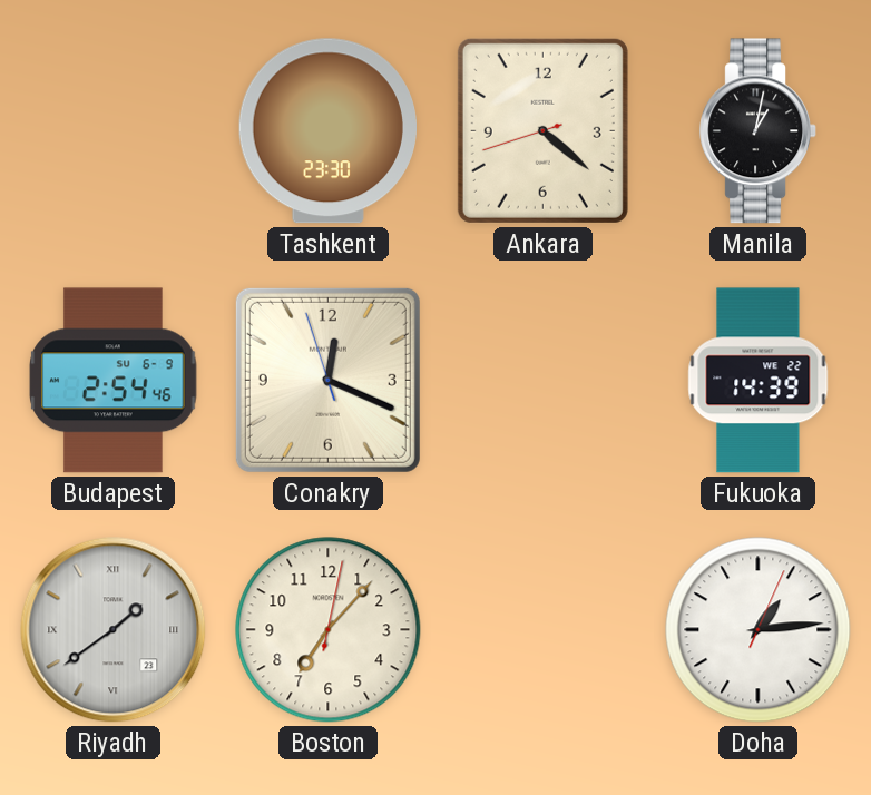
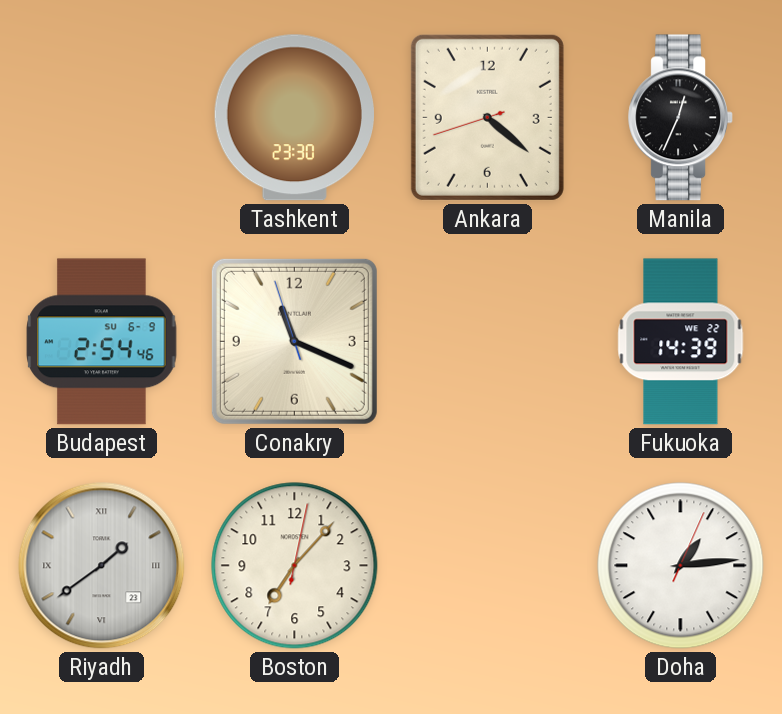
Manila: 1:02 -> 12:34 (680, 118)
Conakry: 12:18 -> 11:18 (294, 341)
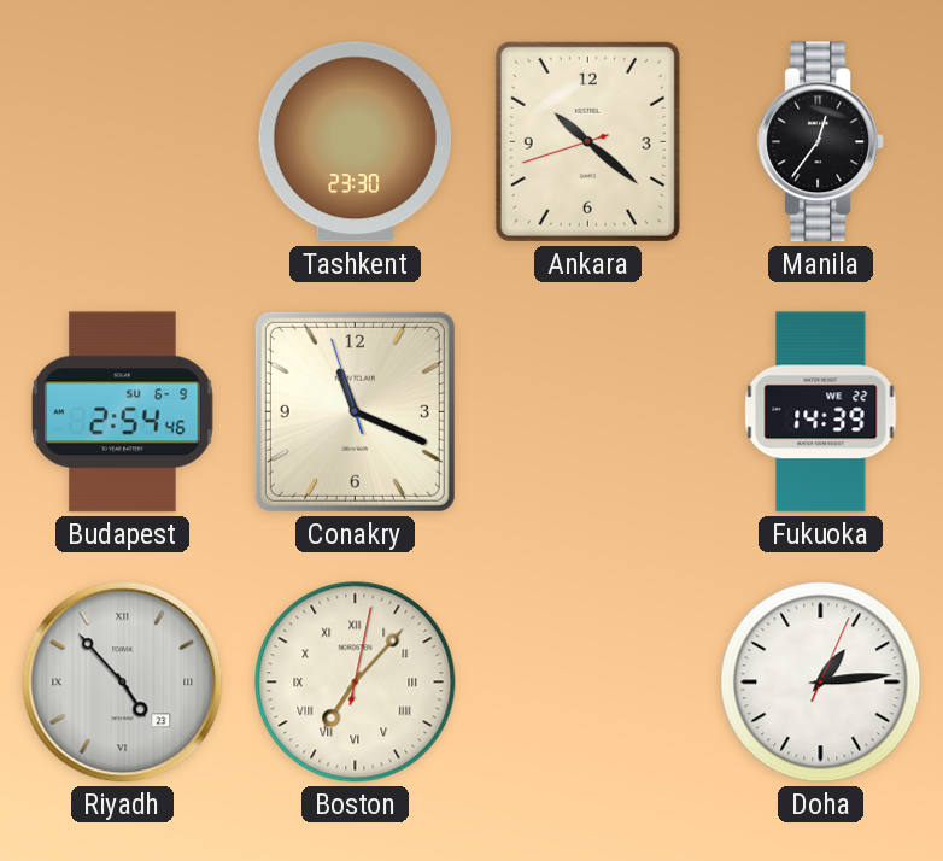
Ankara: 4:21 -> 10:21 (587, 141)
Manila: 12:34 -> 12:36 (820, 142)
Riyadh: 1:39 -> 4:53 (123, 683)
Boston numerals: Arabic -> Roman (356, 683)
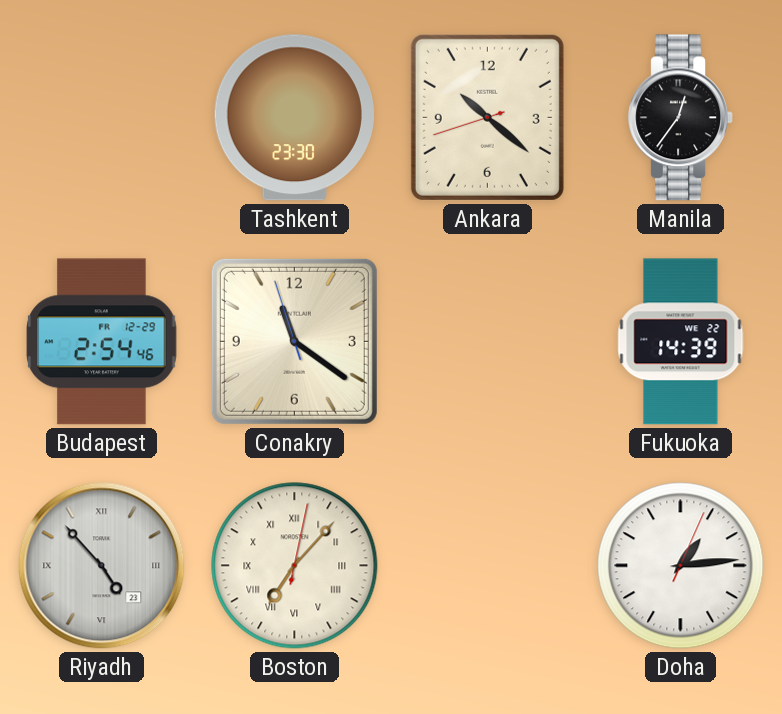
Budapest date: SU 6-9 -> FR 12-29 (102, 342)
Conakry: 11:18 -> 11:20 (294, 341)
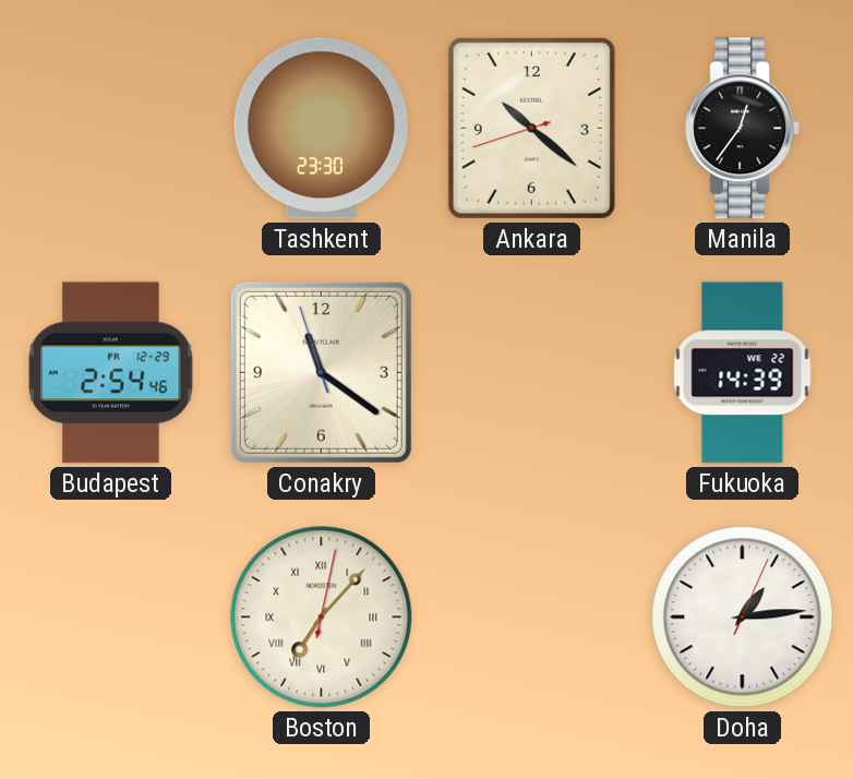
Riyadh: 4:53 -> none (102, 566)
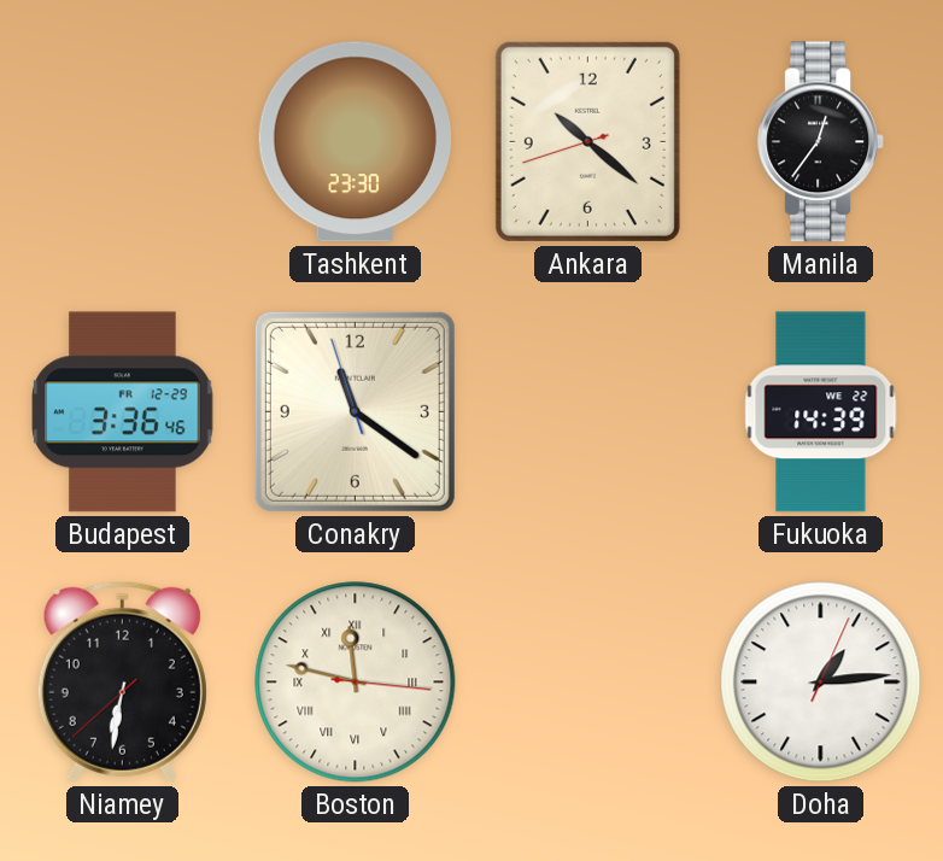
Budapest: 2:54 -> 3:36 (123, 412)
Niamey: none -> 6:31 (122, 681)
Boston: 7:07 -> 11:47 (356, 683)
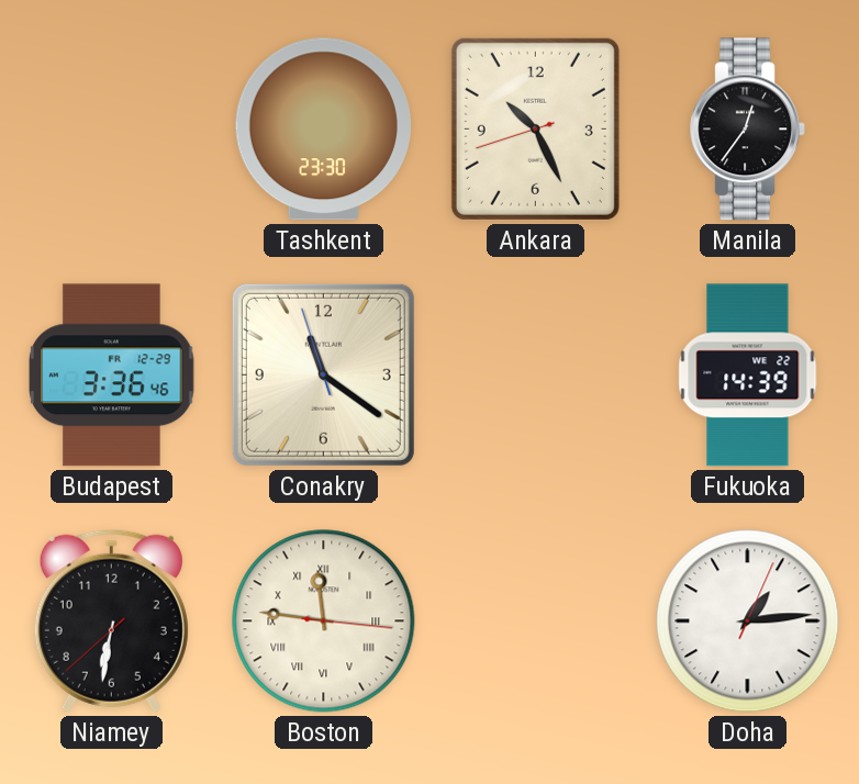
Ankara: 10:21 -> 10:25 (535, 128)
Boston: 11:47 -> 11:46 (324, 621)
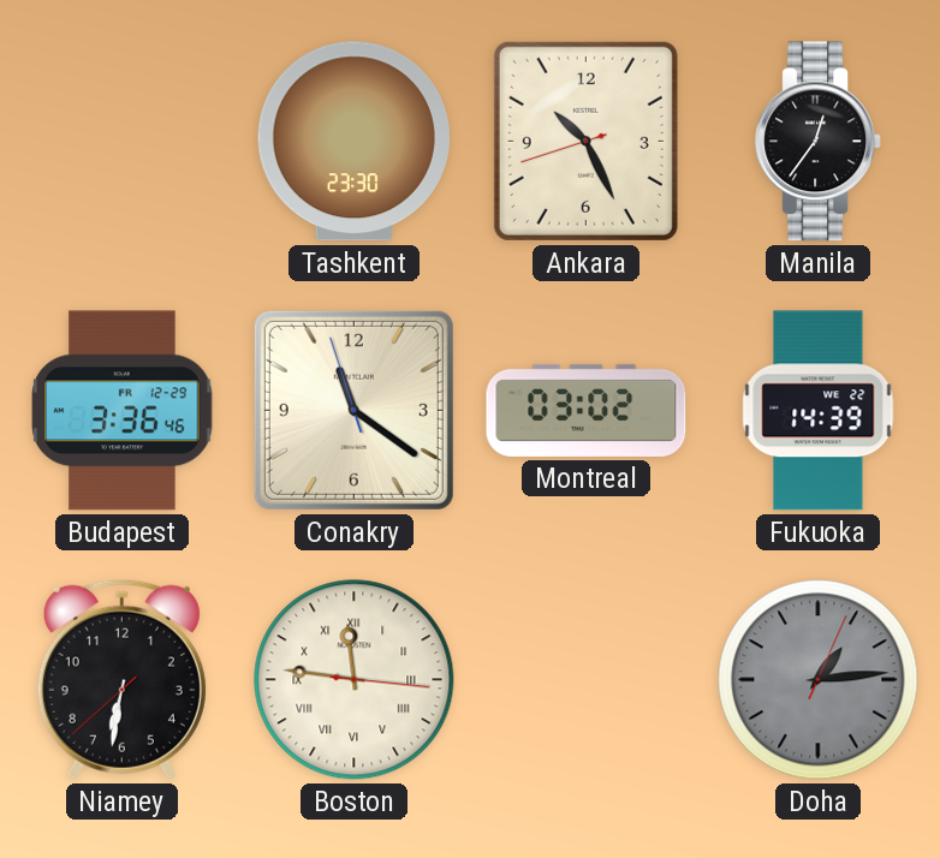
Montreal: none -> 03:02 (587, 410)
Doha dial: white -> grey (819, 680)
